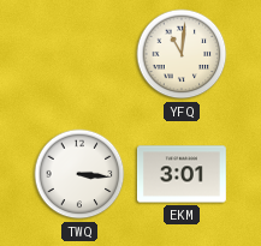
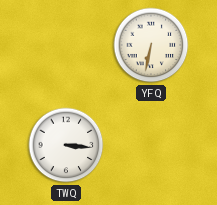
YFQ: 11:01 -> 6:32 (151, 45)
EKM: 3:01 -> none (182, 174)
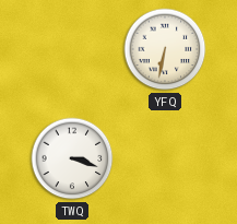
TWQ: 3:16 -> 3:18 (72, 158)
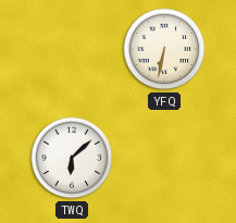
TWQ: 3:18 -> 6:08 (72, 158)
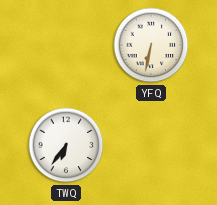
TWQ: 6:08 -> 6:36 (66, 145)
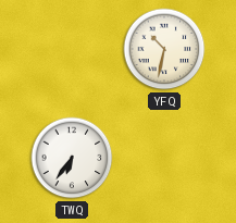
YFQ: 6:32 -> 10:32 (164, 49)
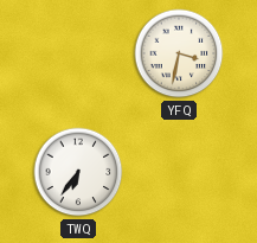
YFQ: 10:32 -> 3:32 (179, 53)
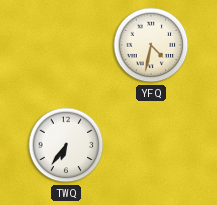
YFQ: 3:32 -> 4:32 (151, 45)
